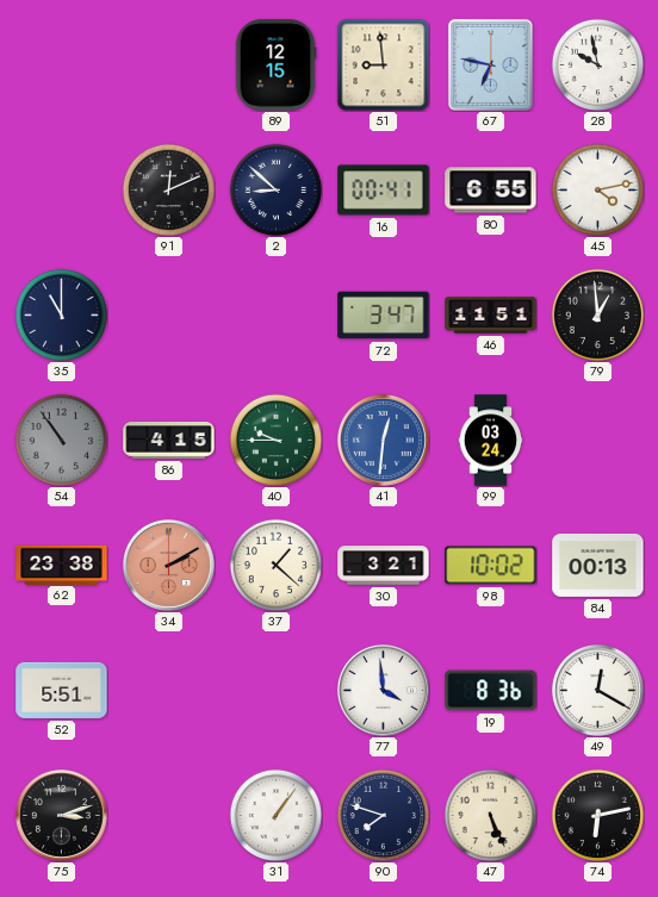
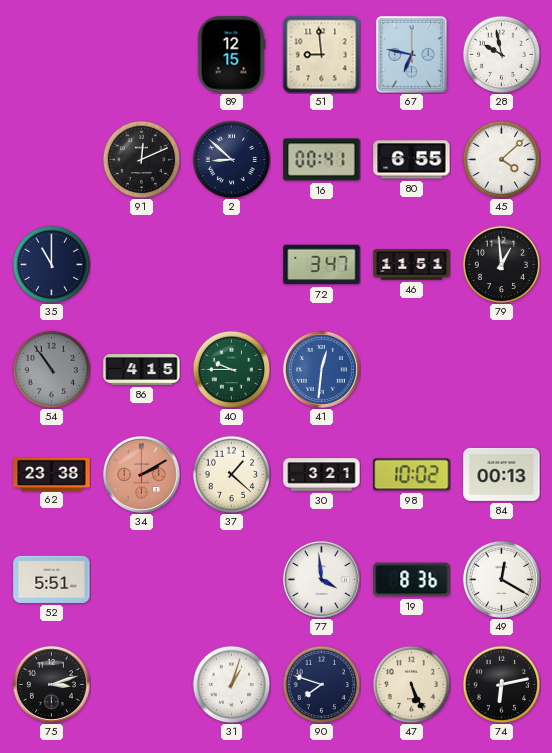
45: 4:13 -> 4:08 (501, 159)
99: 03:24 -> none (491, 441)
31: 1:06 -> 1:03 (231, 684)
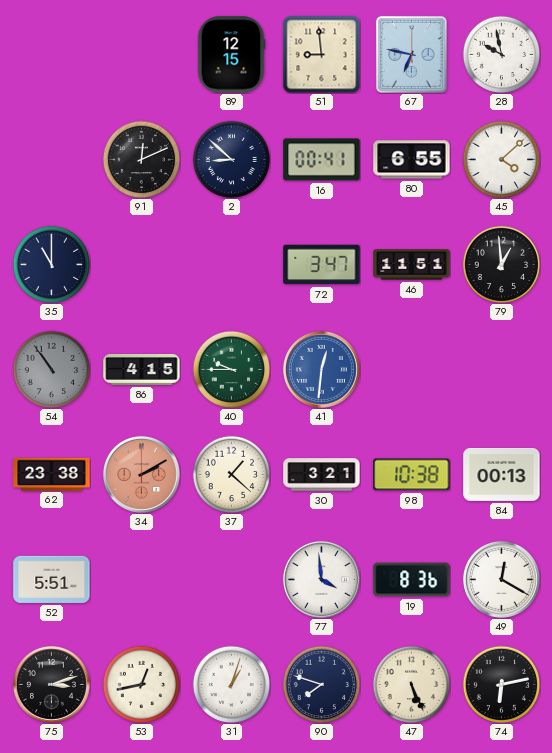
98: 10:02 -> 10:38 (412, 475)
53: none -> 12:43 (141, 684)
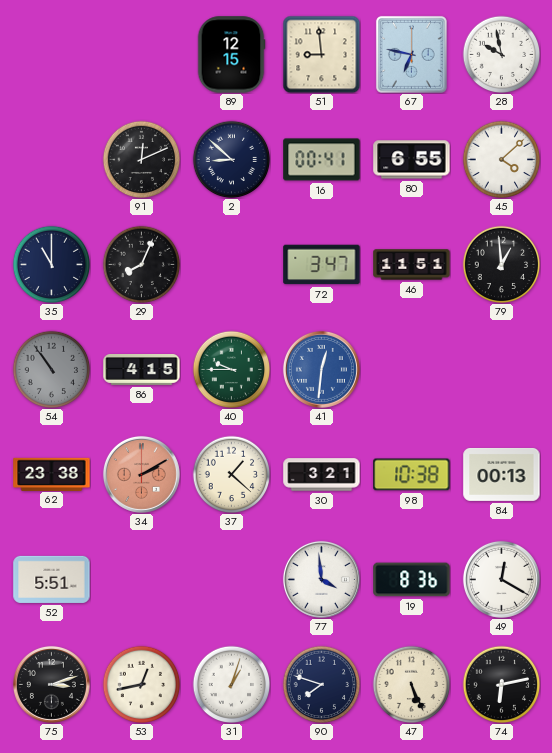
29: none -> 8:04 (141, 264)
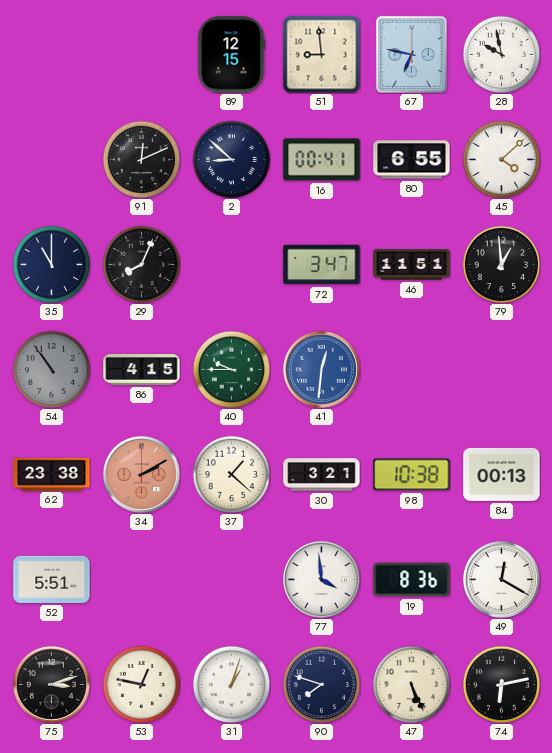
53: 12:43 -> 12:47 (141, 684)
